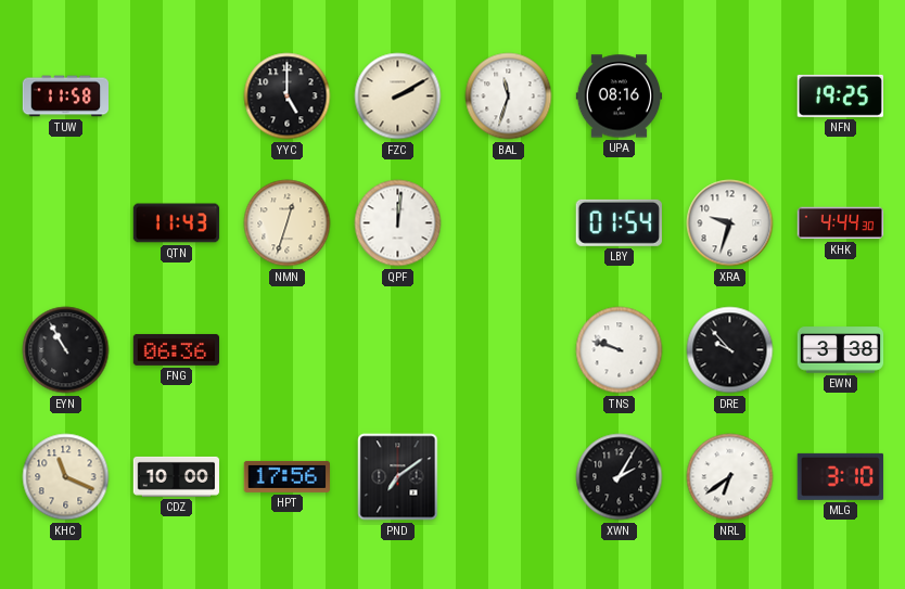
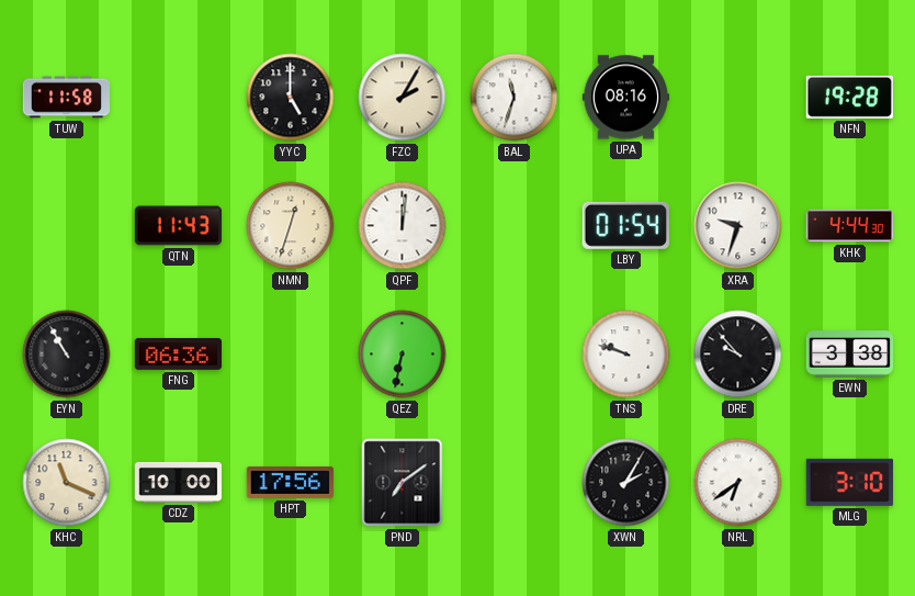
FZC: 2:10 -> 2:05 (403, 98)
NFN: 19:25 -> 19:28 (849, 97)
QEZ: none -> 6:32 (403, 355)
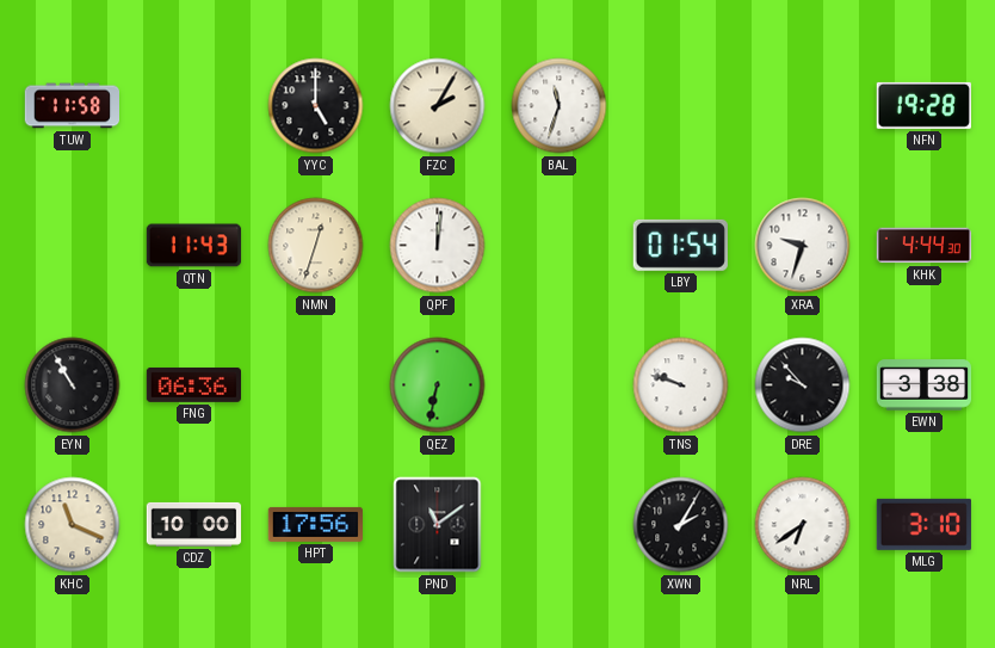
UPA: 08:16 -> none (626, 98)
PND: 7:09 -> 11:09 (438, 525)
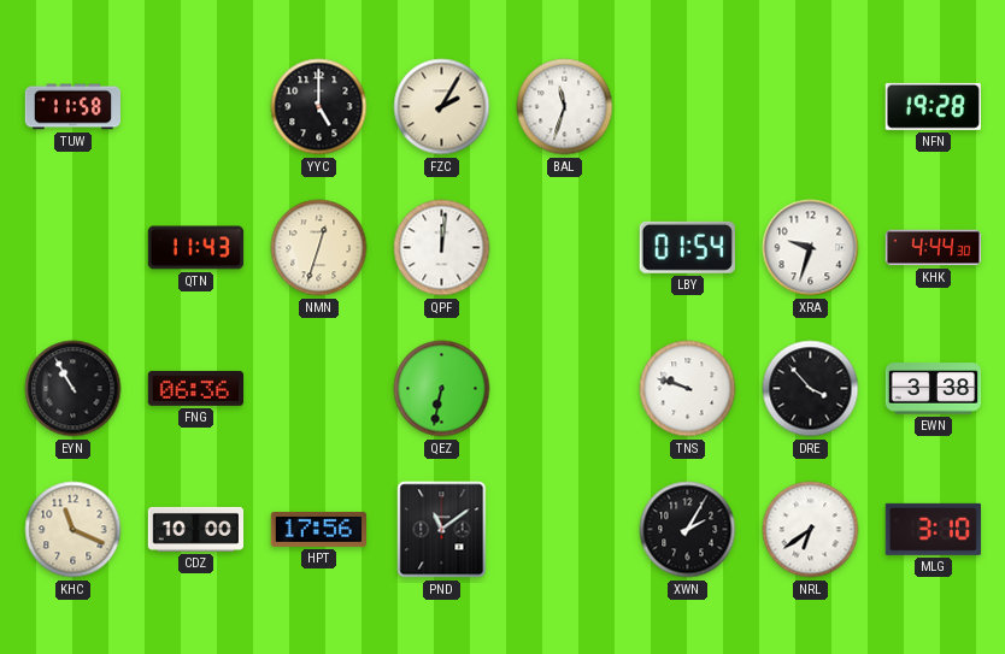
DRE: 9:53 -> 3:53 (811, 389)
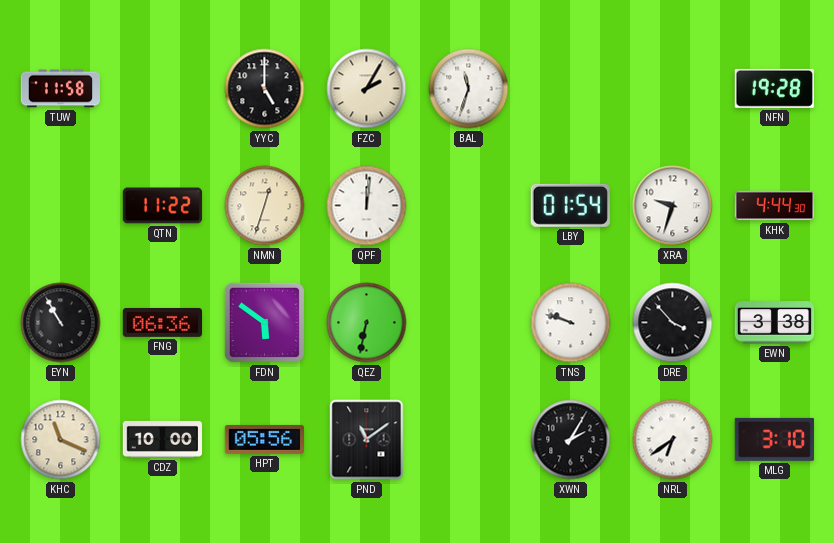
QTN: 11:43 -> 11:22 (163, 206)
FDN: none -> 5:51 (264, 322)
HPT: 17:56 -> 05:56 (264, 439)
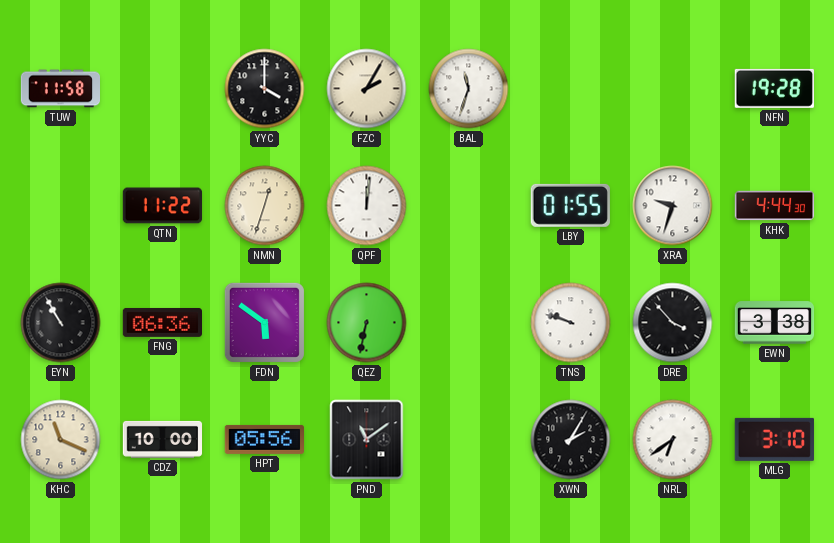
YYC: 5:00 -> 4:00 (265, 89)
LBY: 01:54 -> 01:55 (570, 205)
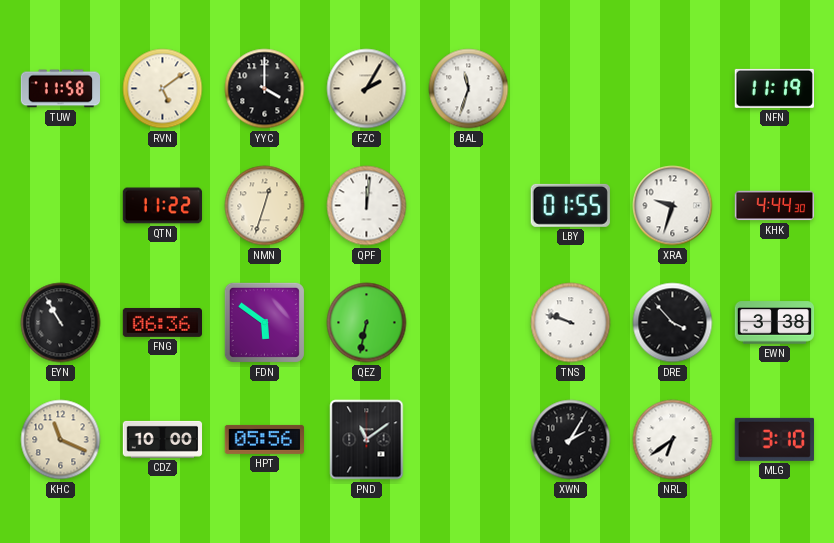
RVN: none -> 5:09 (163, 89)
NFN: 19:28 -> 11:19 (774, 88)
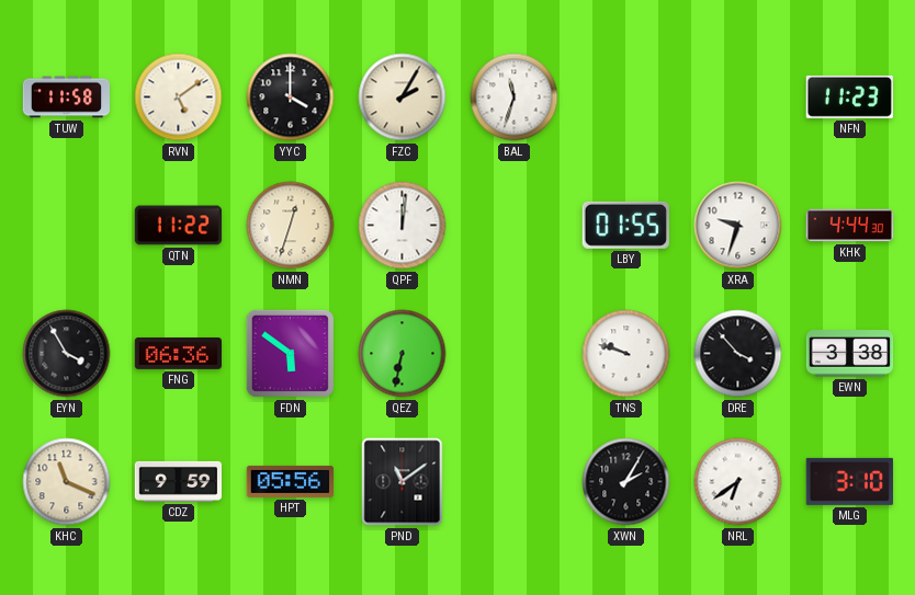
NFN: 11:19 -> 11:23 (849, 96)
EYN: 10:55 -> 3:55 (67, 354)
CDZ: 10:00 -> 9:59 (179, 481)
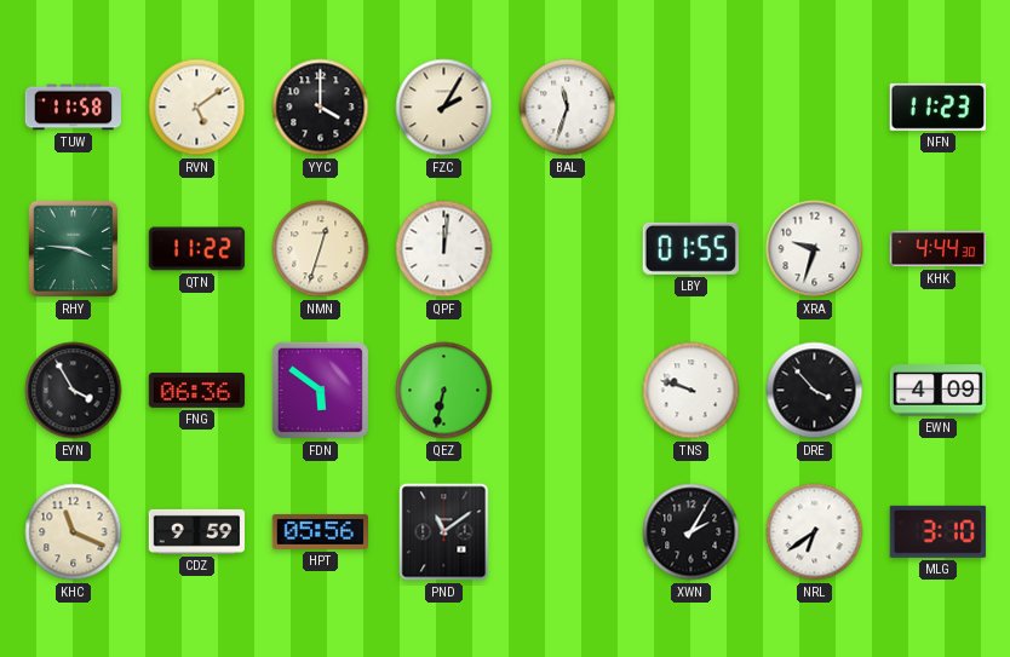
RHY: none -> 3:46 (74, 249)
EWN: 3:38 -> 4:09 (939, 391)
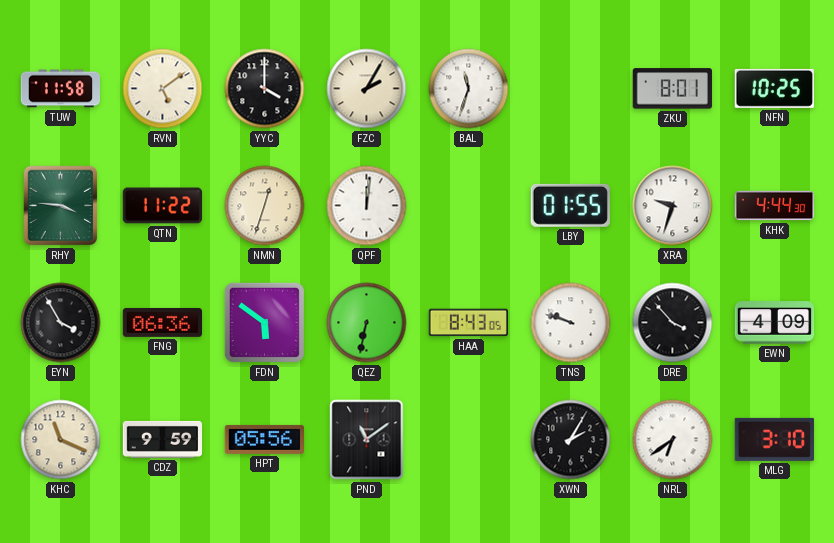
ZKU: none -> 8:01 (672, 89)
NFN: 11:23 -> 10:25 (774, 88)
HAA: none -> 8:43 (468, 323)
